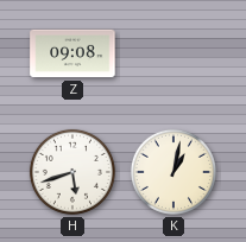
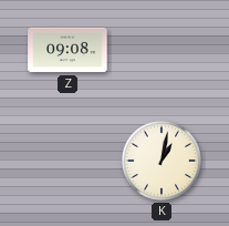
H: 5:42 -> none (72, 172)
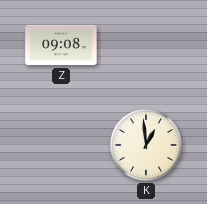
K: 1:02 -> 12:59 (146, 145)
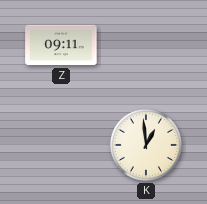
Z: 09:08 -> 09:11 (61, 45)
